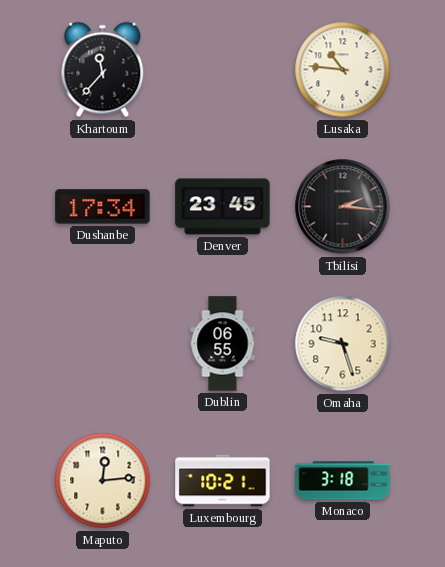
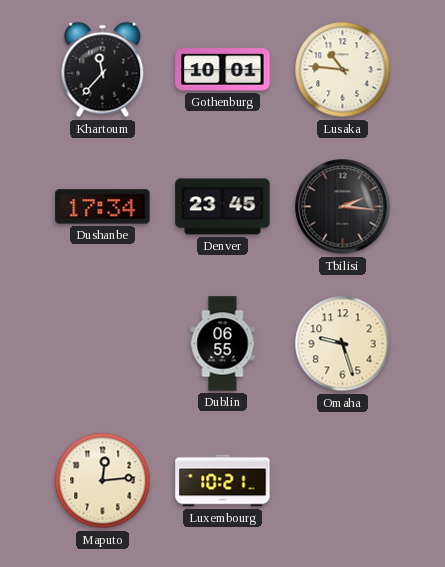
Gothenburg: none -> 10:01 (223, 70)
Monaco: 3:18 -> none (343, 481)
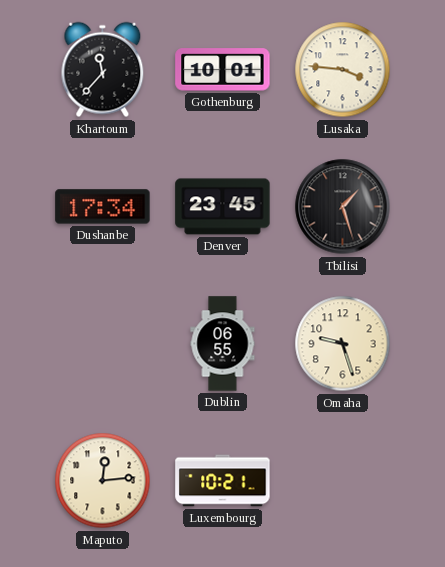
Lusaka: 10:46 -> 3:46 (343, 70)
Tbilisi: 2:16 -> 1:27 (343, 207)
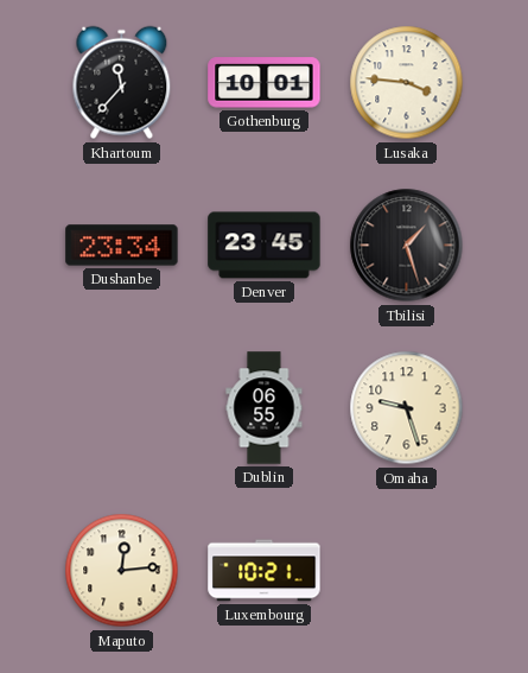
Dushanbe: 17:34 -> 23:34 (122, 246)
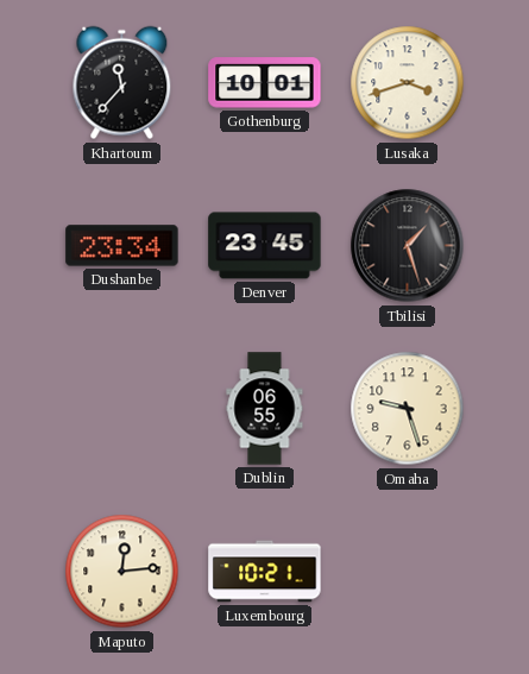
Lusaka: 3:46 -> 3:42 (408, 83)
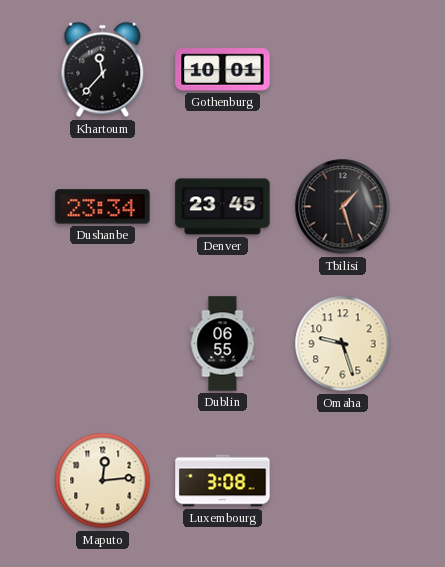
Lusaka: 3:42 -> none (408, 83)
Luxembourg: 10:21 -> 3:08 (223, 481)
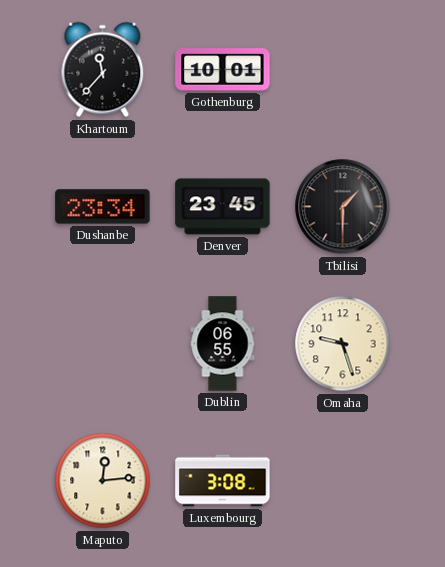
Tbilisi: 1:27 -> 1:30 (343, 207)
